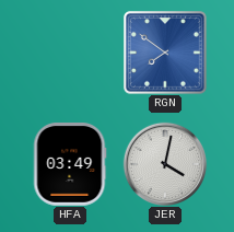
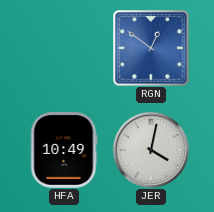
RGN: 7:51 -> 12:51 (152, 49)
HFA: 03:49 -> 10:49 (64, 151)
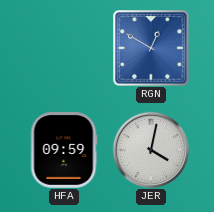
RGN: 12:51 -> 12:50 (152, 49)
HFA: 10:49 -> 09:59 (64, 151)
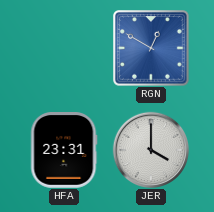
HFA: 09:59 -> 23:31 (64, 151)
JER: 4:02 -> 4:00 (151, 150)
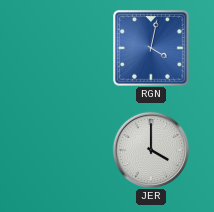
RGN: 12:50 -> 4:02 (152, 49)
HFA: 23:31 -> none (64, 151)
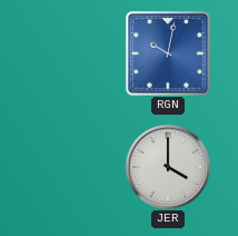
RGN: 4:02 -> 10:02 (169, 55)
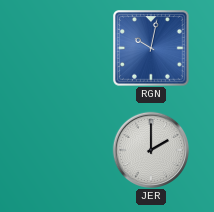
JER: 4:00 -> 2:00 (151, 150)
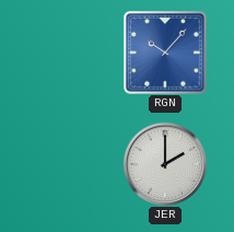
RGN: 10:02 -> 10:07 (166, 54)
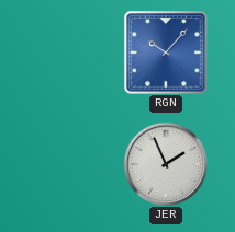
JER: 2:00 -> 1:56 (166, 164)
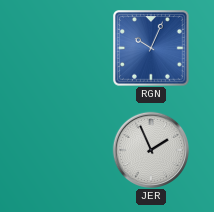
RGN: 10:07 -> 10:04 (152, 49)
